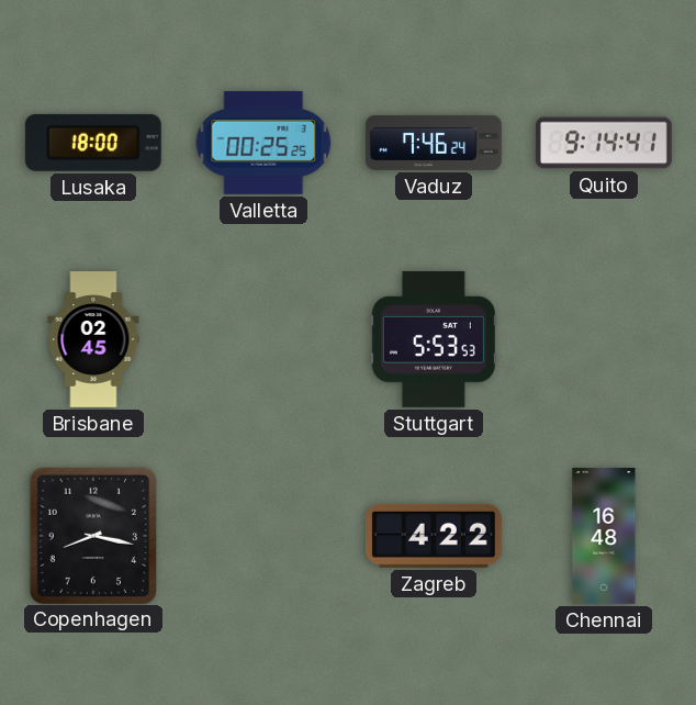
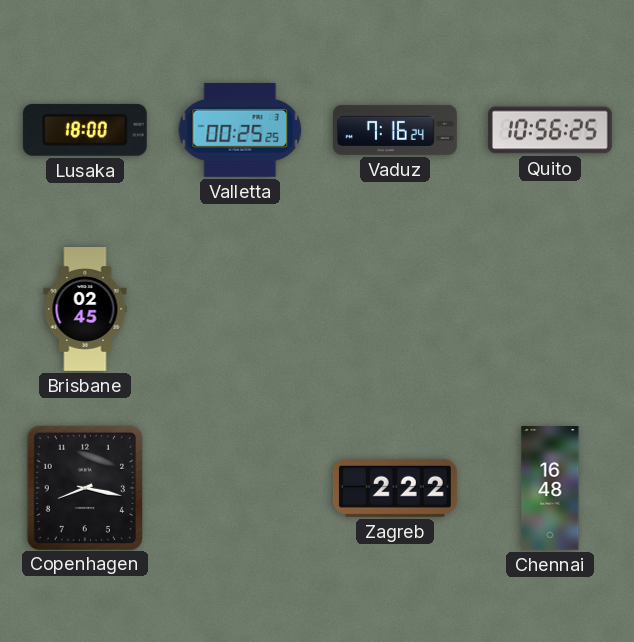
Vaduz: 7:46 -> 7:16 (395, 130)
Quito: 9:14 -> 10:56 (550, 130)
Stuttgart: 5:53 -> none (434, 339)
Zagreb: 4:22 -> 2:22 (395, 488)
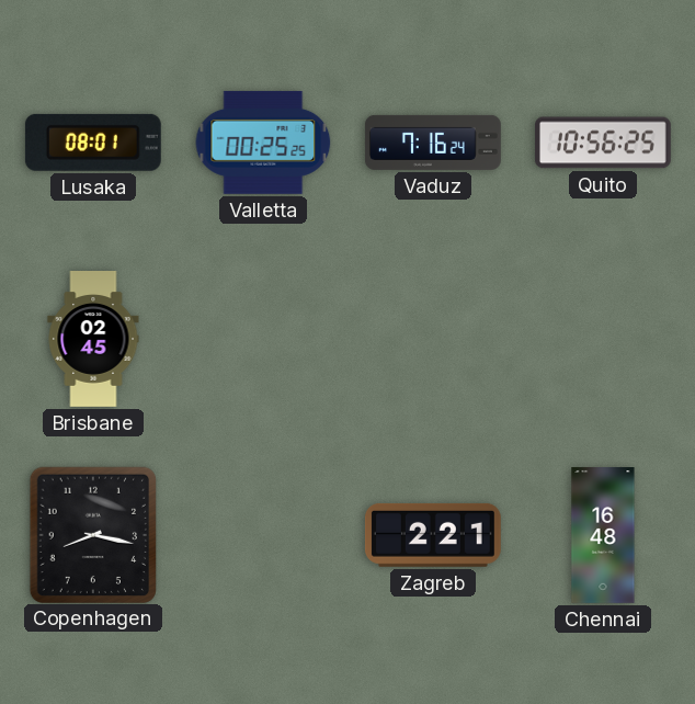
Lusaka: 18:00 -> 08:01 (93, 143)
Zagreb: 2:22 -> 2:21 (433, 535)
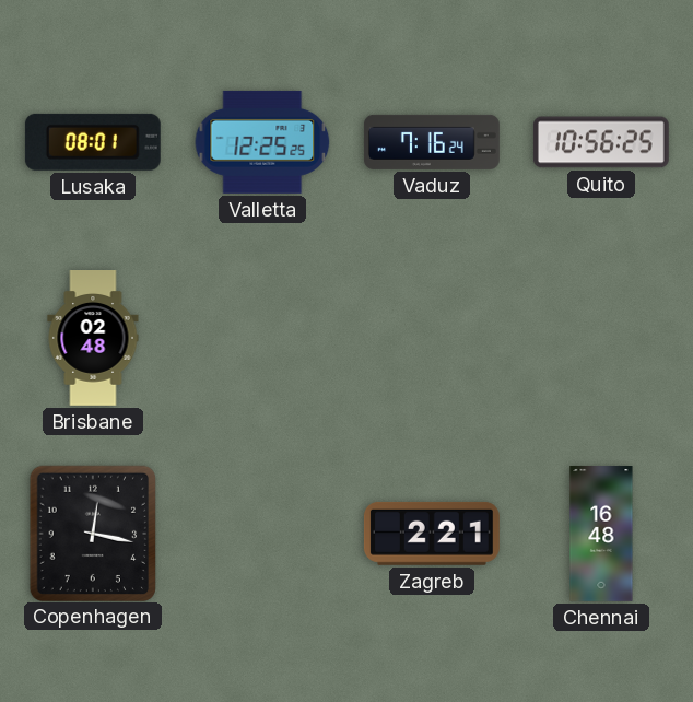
Valletta: 00:25 -> 12:25 (262, 142)
Brisbane: 02:45 -> 02:48 (93, 339)
Copenhagen: 8:17 -> 12:17 (92, 533)
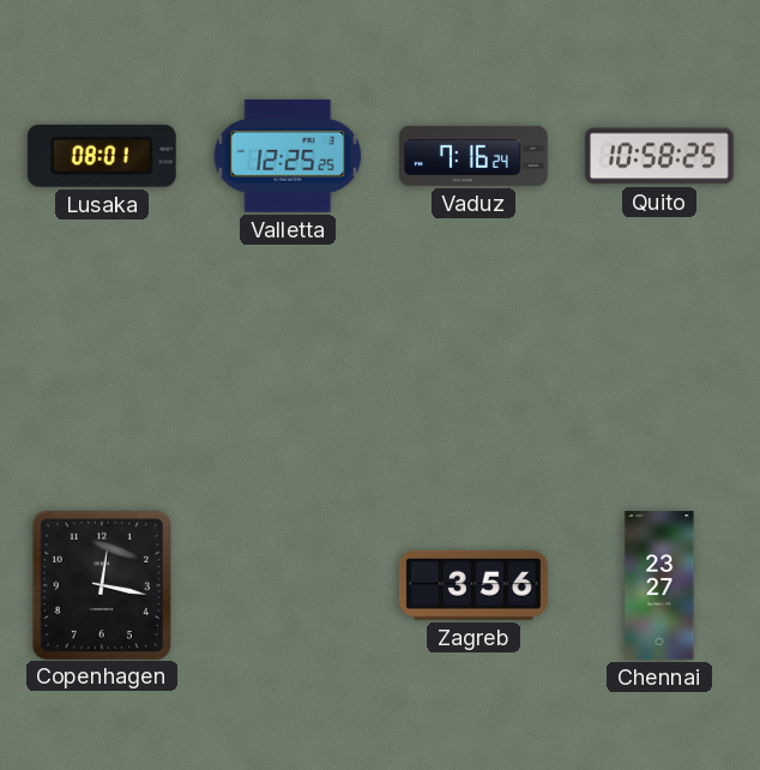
Quito: 10:56 -> 10:58 (659, 156)
Brisbane: 02:48 -> none (93, 339)
Zagreb: 2:21 -> 3:56 (474, 585)
Chennai: 16:48 -> 23:27 (659, 586)
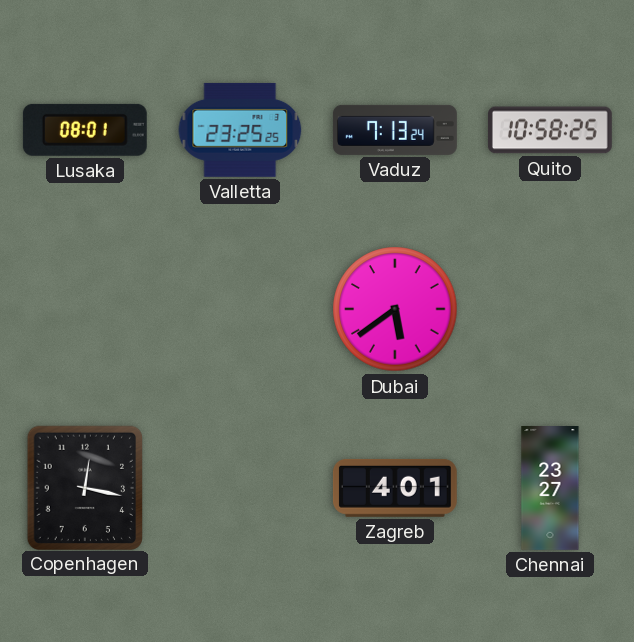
Valletta: 12:25 -> 23:25 (240, 130)
Vaduz: 7:16 -> 7:13 (395, 130)
Dubai: none -> 5:39 (395, 309)
Zagreb: 3:56 -> 4:01 (395, 488)
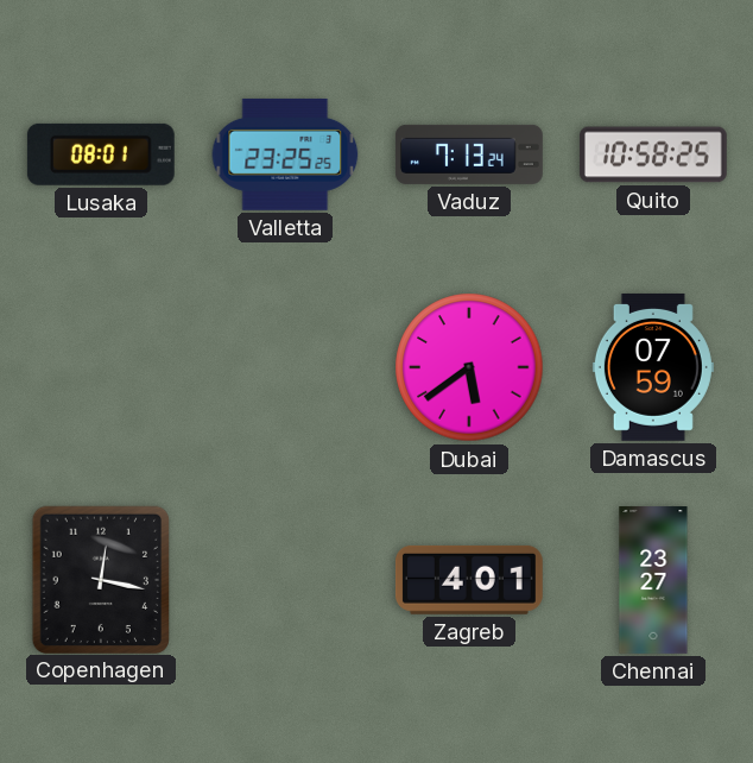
Damascus: none -> 07:59 (653, 367)
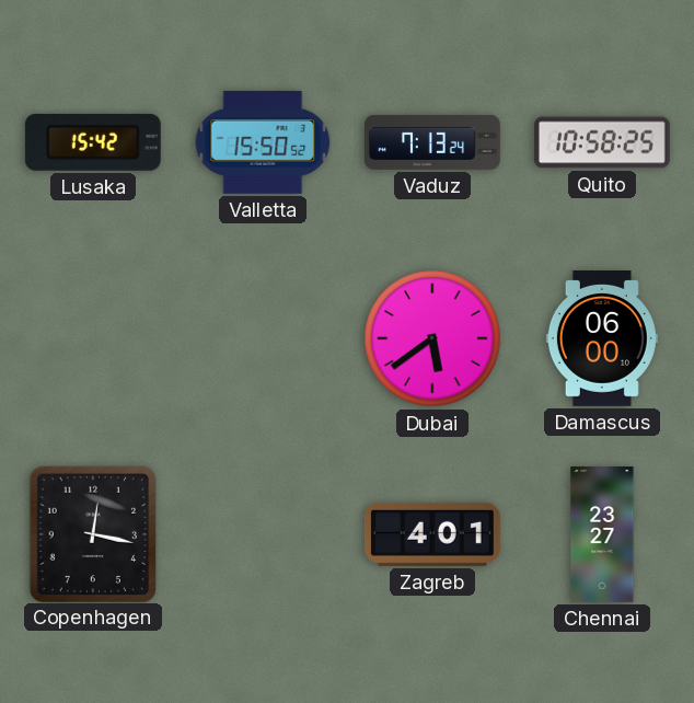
Lusaka: 08:01 -> 15:42 (93, 142)
Valletta: 23:25 -> 15:50 (263, 142)
Damascus: 07:59 -> 06:00 (602, 338)
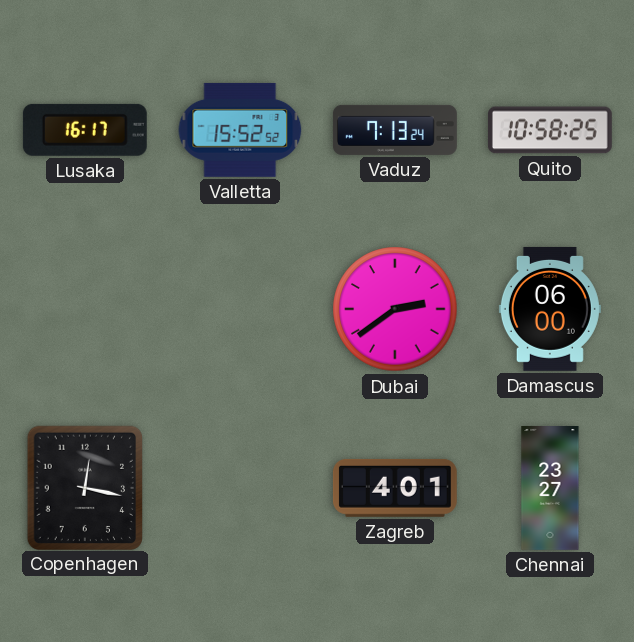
Lusaka: 15:42 -> 16:17 (85, 130)
Valletta: 15:50 -> 15:52 (240, 130)
Dubai: 5:39 -> 2:39 (395, 309)
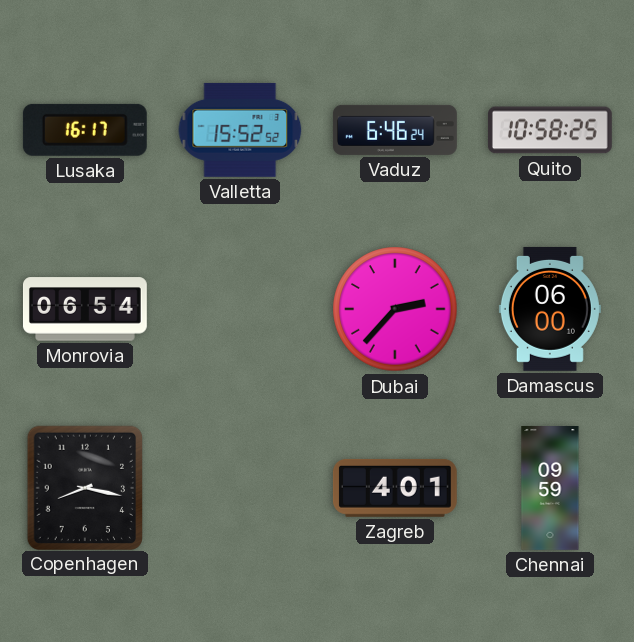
Vaduz: 7:13 -> 6:46 (395, 130)
Monrovia: none -> 06:54 (85, 309)
Dubai: 2:39 -> 2:37 (395, 309)
Copenhagen: 12:17 -> 8:17 (84, 487)
Chennai: 23:27 -> 09:59 (550, 489)
